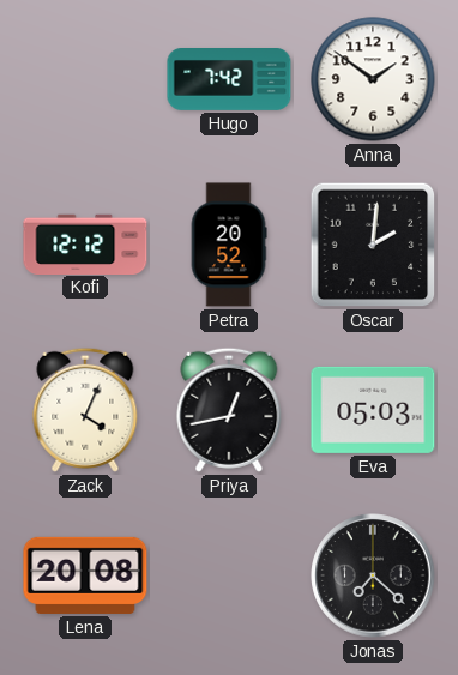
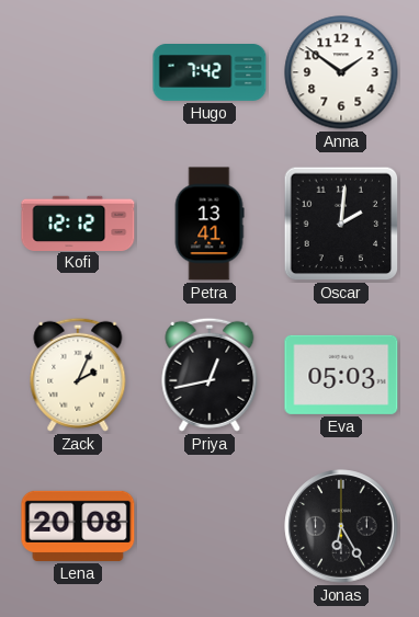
Petra: 20:52 -> 13:41 (209, 224)
Zack: 4:04 -> 2:04 (78, 375)
Jonas: 7:22 -> 6:25 (341, 526)
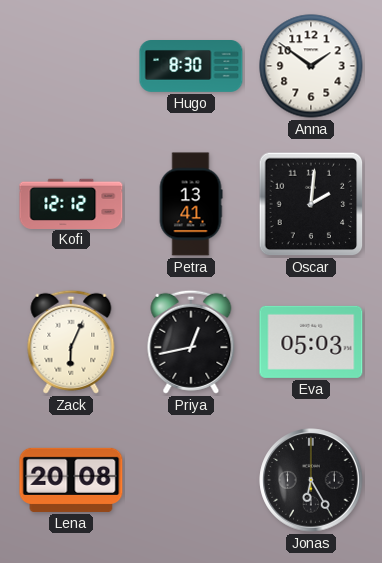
Hugo: 7:42 -> 8:30 (191, 66)
Zack: 2:04 -> 6:04 (71, 342)
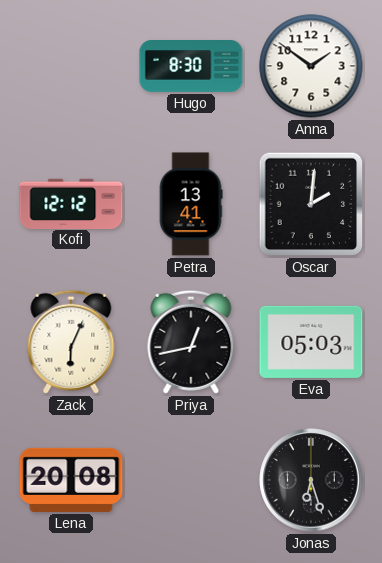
Jonas: 6:25 -> 6:27 (311, 480)
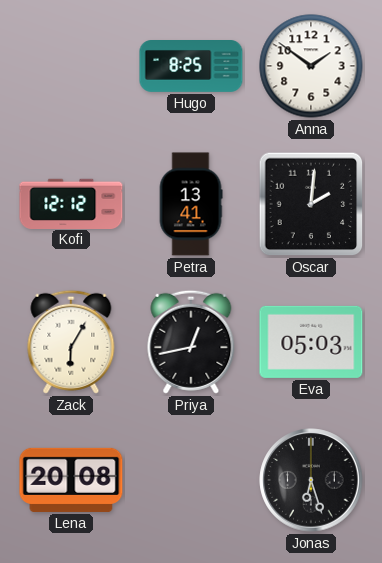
Hugo: 8:30 -> 8:25 (191, 66)
Zack: 6:04 -> 6:05 (71, 342)
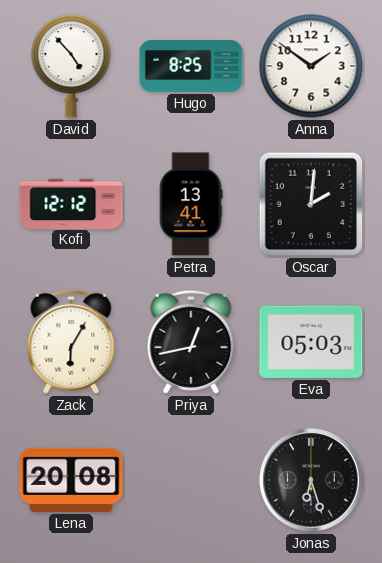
David: none -> 4:53 (71, 66)
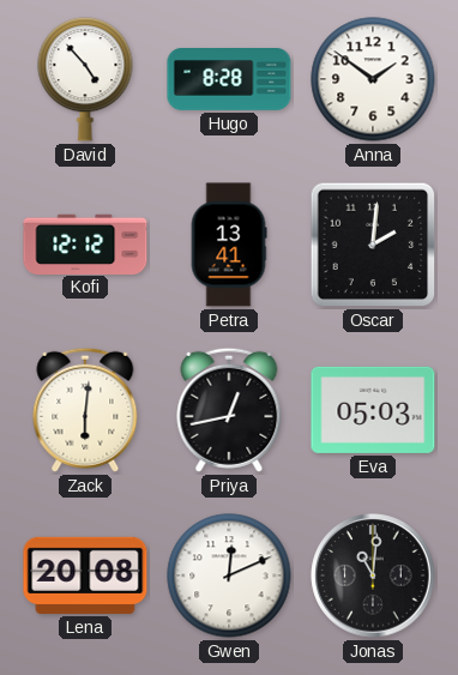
Hugo: 8:25 -> 8:28 (229, 79)
Zack: 6:05 -> 6:01 (85, 410)
Gwen: none -> 12:11 (229, 575)
Jonas: 6:27 -> 11:01 (373, 575)
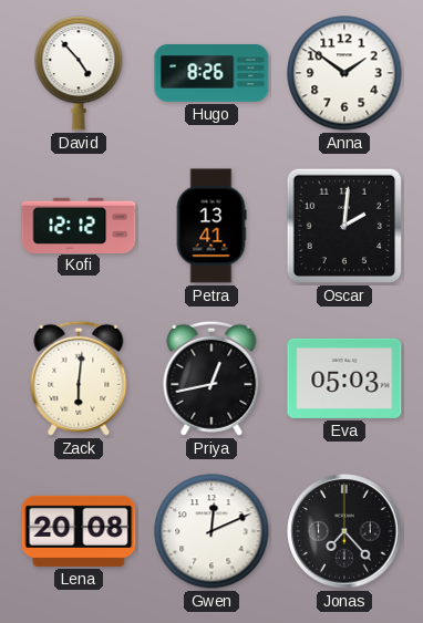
Hugo: 8:28 -> 8:26 (211, 73)
Jonas: 11:01 -> 7:23 (344, 531)
